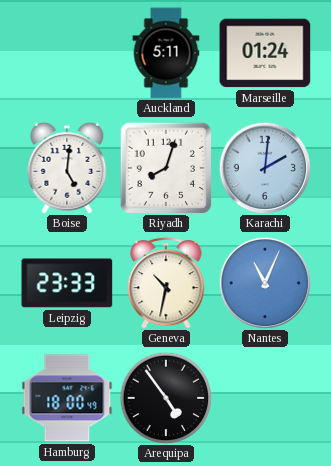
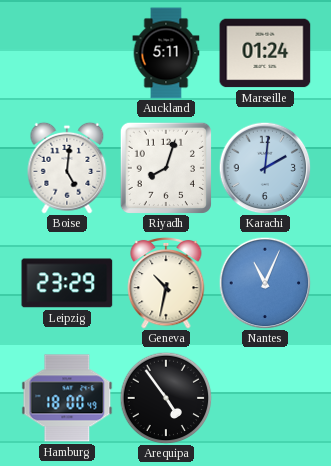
Leipzig: 23:33 -> 23:29 (67, 283)
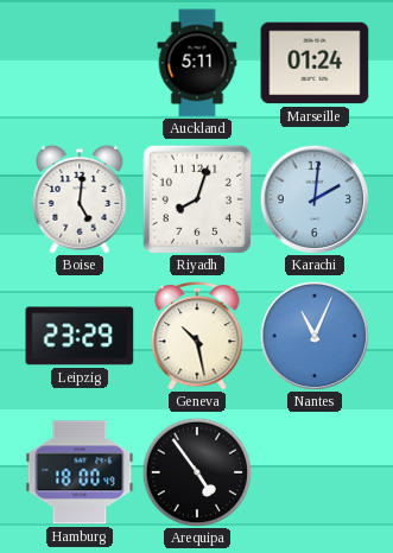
Geneva: 10:32 -> 10:28 (197, 336)
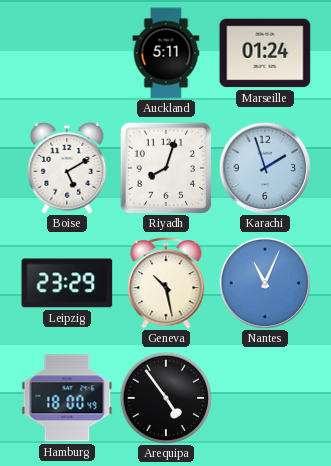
Boise: 5:01 -> 5:10 (67, 168)
Karachi: 2:01 -> 1:57 (265, 168)
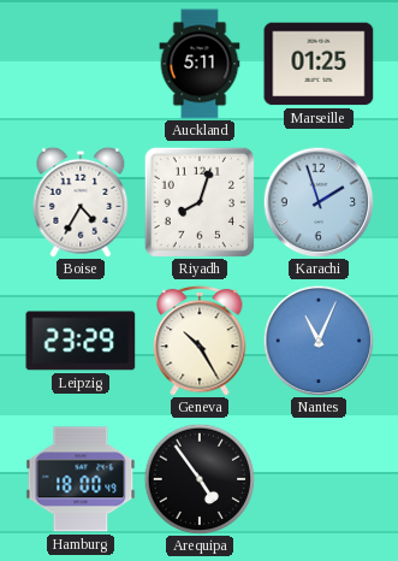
Marseille: 01:24 -> 01:25 (319, 64)
Boise: 5:10 -> 4:35 (81, 202)
Geneva: 10:28 -> 10:25 (200, 341)
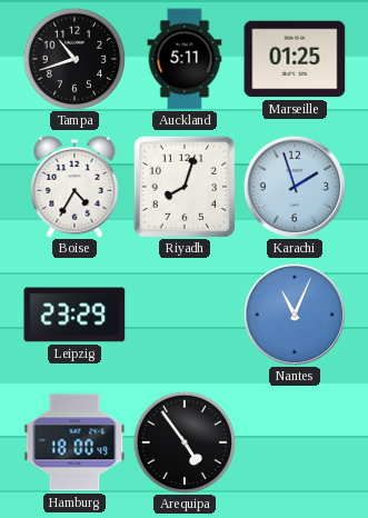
Tampa: none -> 10:42 (74, 59)
Geneva: 10:25 -> none (200, 341)
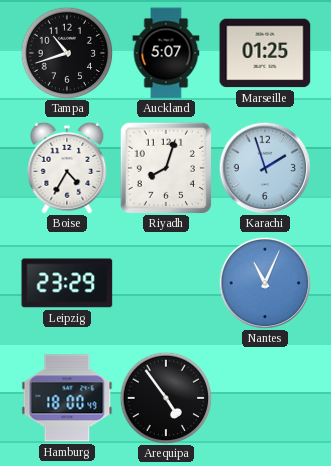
Auckland: 5:11 -> 5:07 (166, 53)
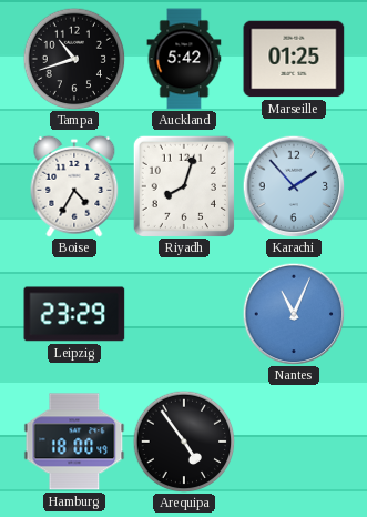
Auckland: 5:07 -> 5:42 (184, 59)
Karachi: 1:57 -> 1:53 (294, 186)
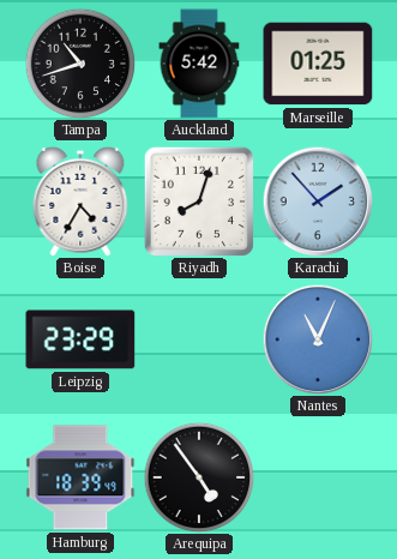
Hamburg: 18:00 -> 18:39 (80, 477)
